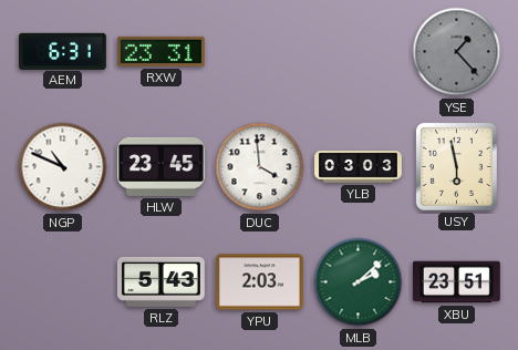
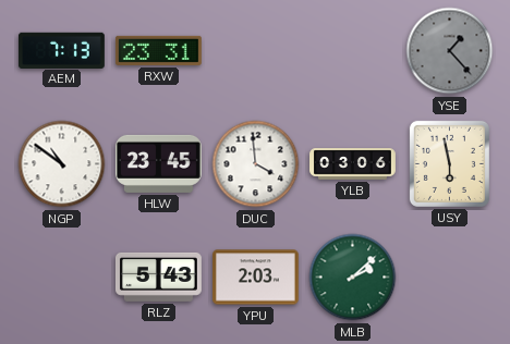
AEM: 6:31 -> 7:13 (62, 50)
NGP: 10:49 -> 10:51 (62, 164)
YLB: 03:03 -> 03:06 (353, 164)
XBU: 23:51 -> none (456, 282)
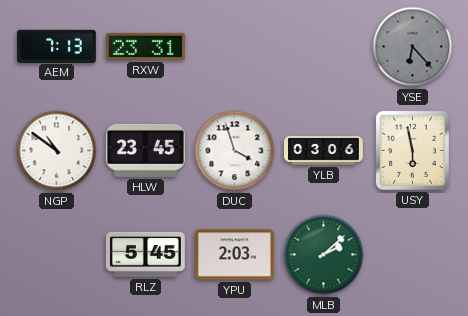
YSE: 1:23 -> 6:23 (413, 47)
DUC: 3:59 -> 3:57 (235, 151)
RLZ: 5:43 -> 5:45 (145, 254)
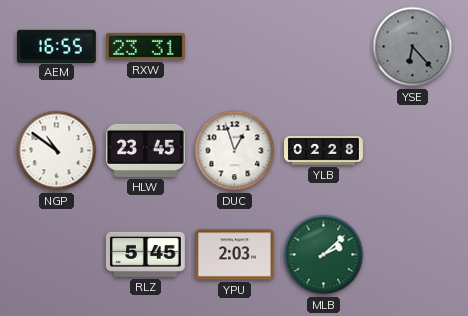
AEM: 7:13 -> 16:55 (57, 46)
DUC: 3:57 -> 12:57 (235, 151)
YLB: 03:06 -> 02:28 (324, 151)
USY: 5:58 -> none (412, 150)
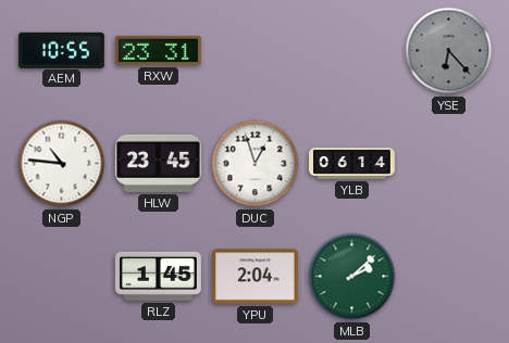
AEM: 16:55 -> 10:55 (62, 50)
NGP: 10:51 -> 10:46 (62, 164)
YLB: 02:28 -> 06:14 (352, 164)
RLZ: 5:45 -> 1:45 (158, 276)
YPU: 2:03 -> 2:04 (256, 277)
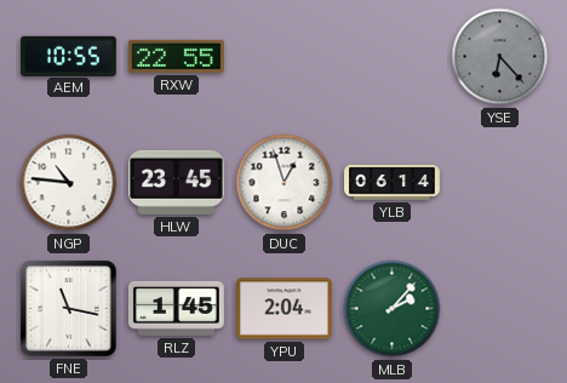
RXW: 23:31 -> 22:55 (177, 56)
FNE: none -> 11:17 (68, 308)
MLB: 2:08 -> 2:07 (393, 309)
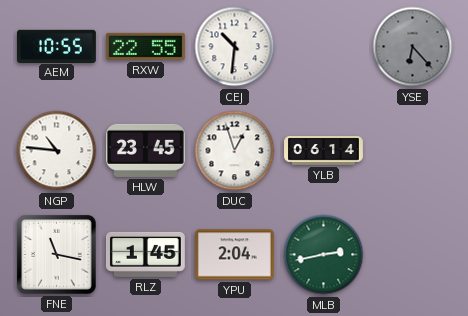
CEJ: none -> 10:31 (235, 47)
MLB: 2:07 -> 2:43 (324, 255)
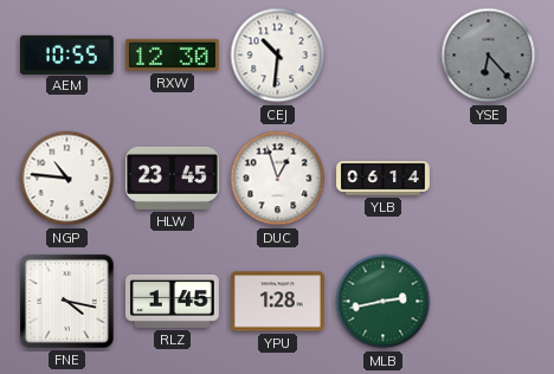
RXW: 22:55 -> 12:30 (173, 54)
FNE: 11:17 -> 4:17 (66, 301)
YPU: 2:04 -> 1:28 (278, 302)
